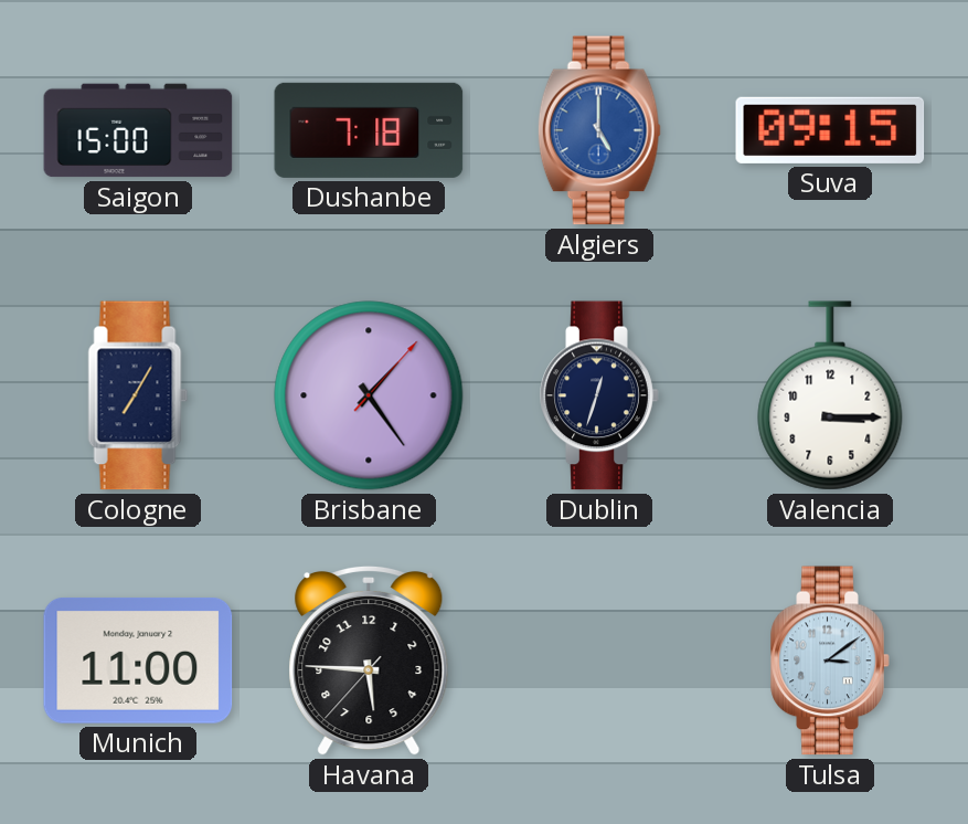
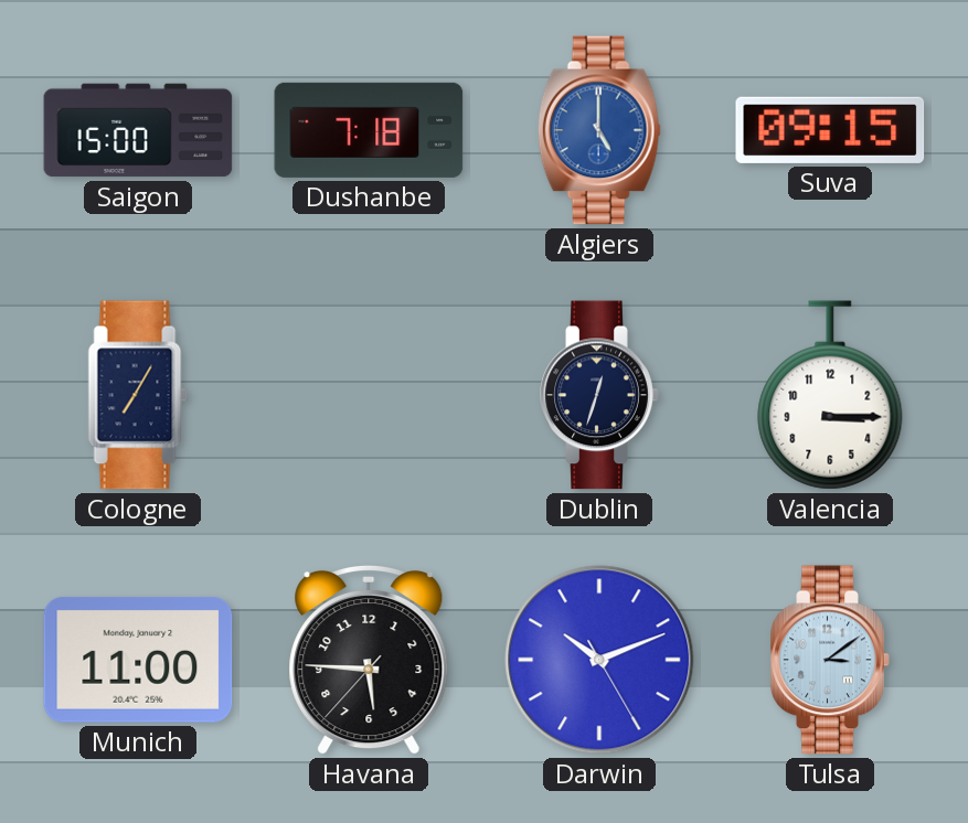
Brisbane: 1:24 -> none (369, 395)
Darwin: none -> 10:11 (599, 660)
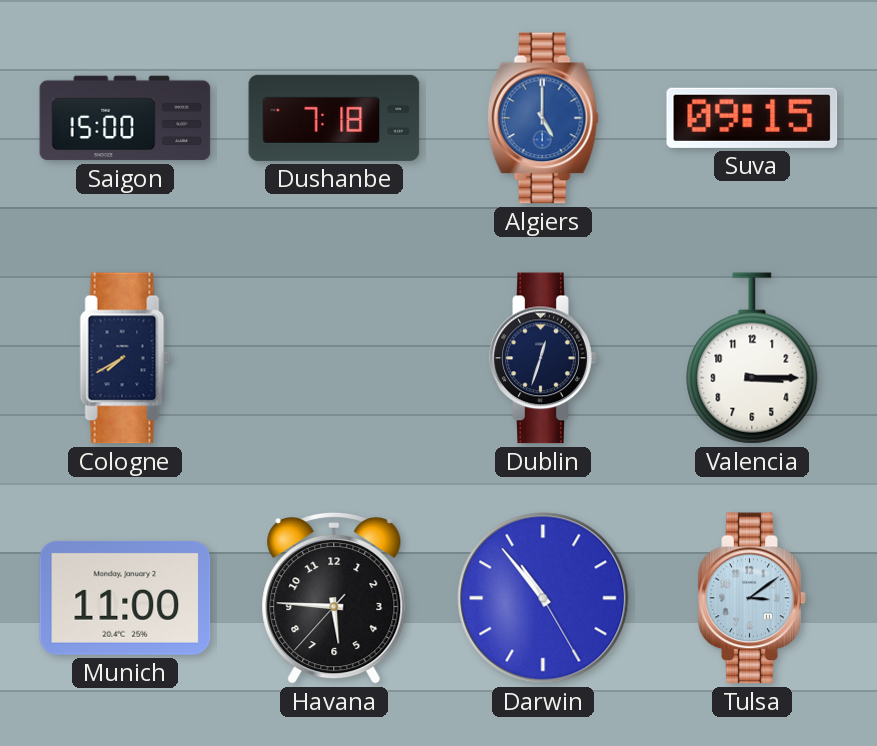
Cologne: 7:05 -> 7:40 (125, 358)
Darwin: 10:11 -> 10:53 (543, 598)
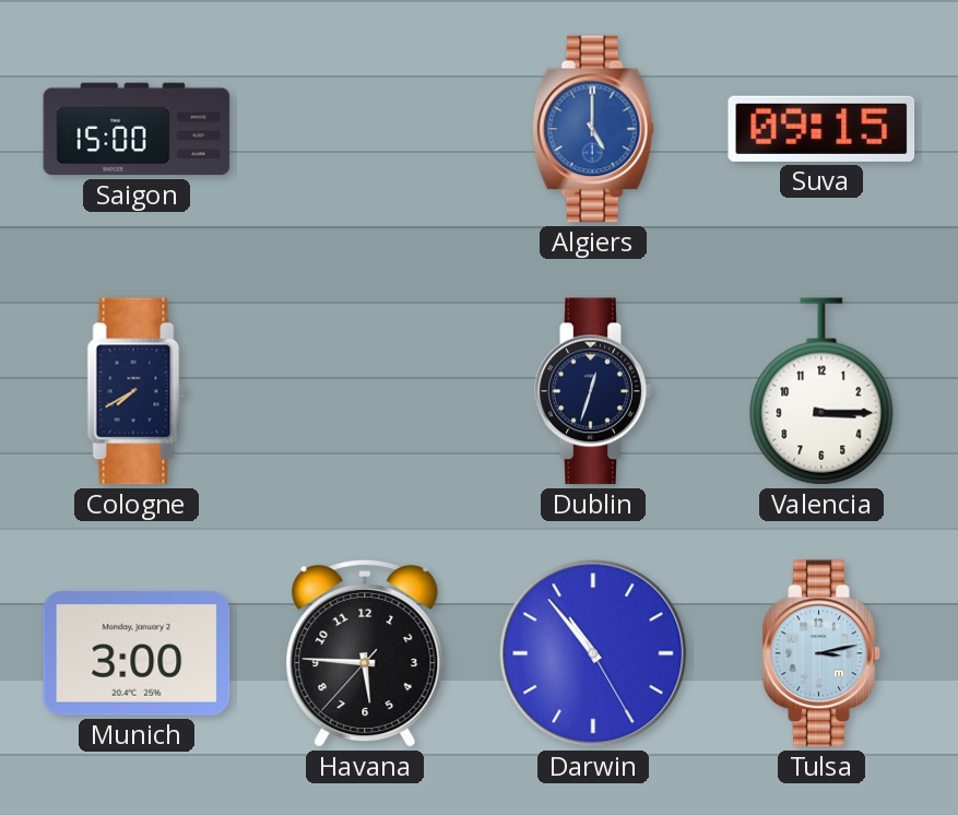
Dushanbe: 7:18 -> none (334, 118)
Munich: 11:00 -> 3:00 (137, 653)
Tulsa: 3:09 -> 3:13 (821, 653)
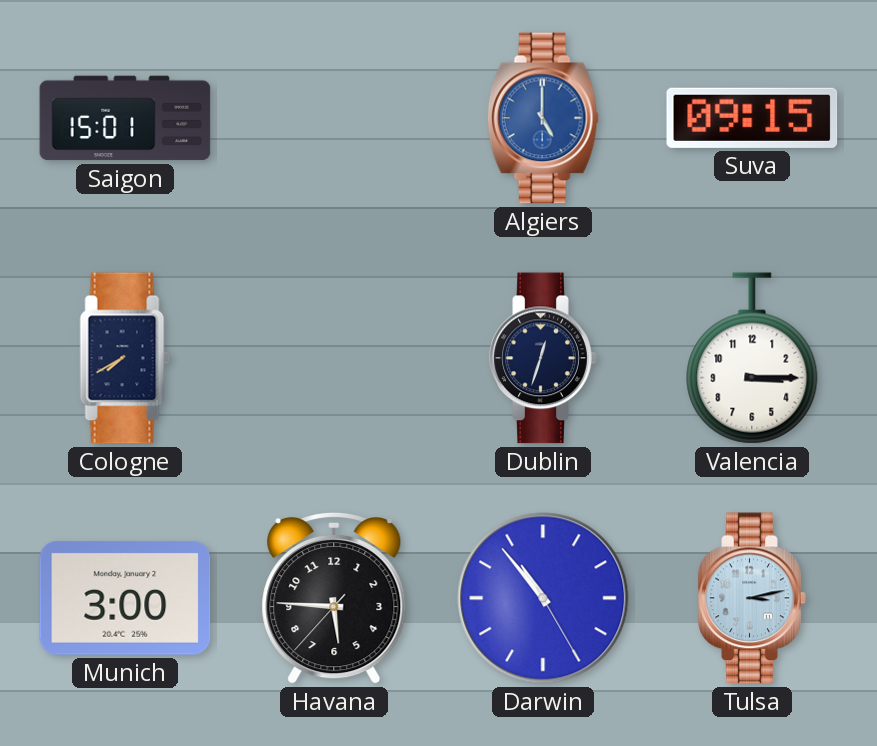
Saigon: 15:00 -> 15:01 (125, 118)
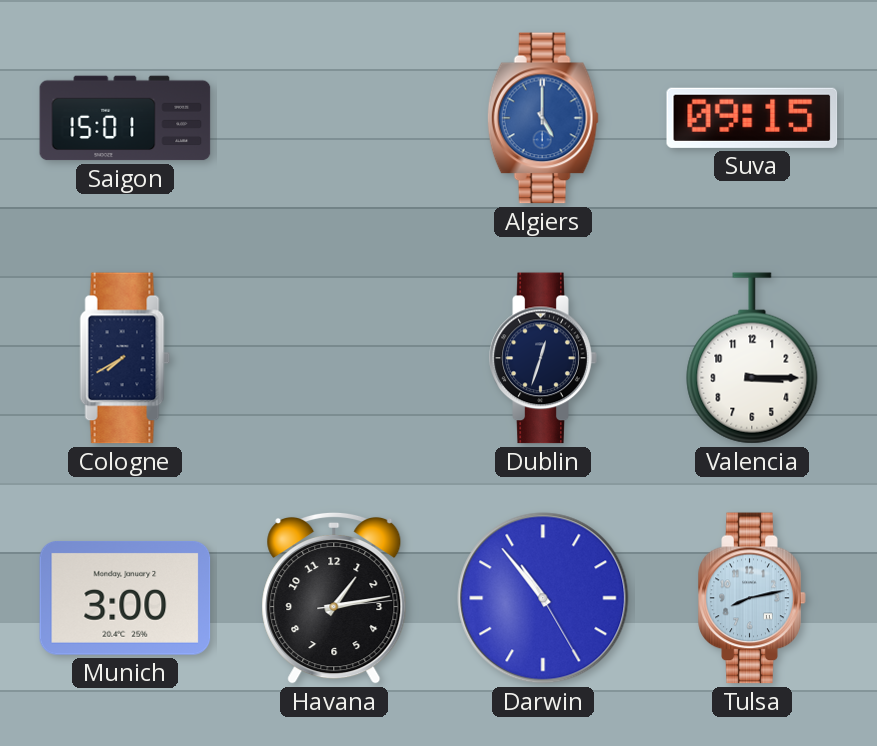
Havana: 5:45 -> 1:13 (334, 598)
Tulsa: 3:13 -> 8:13 (752, 598)
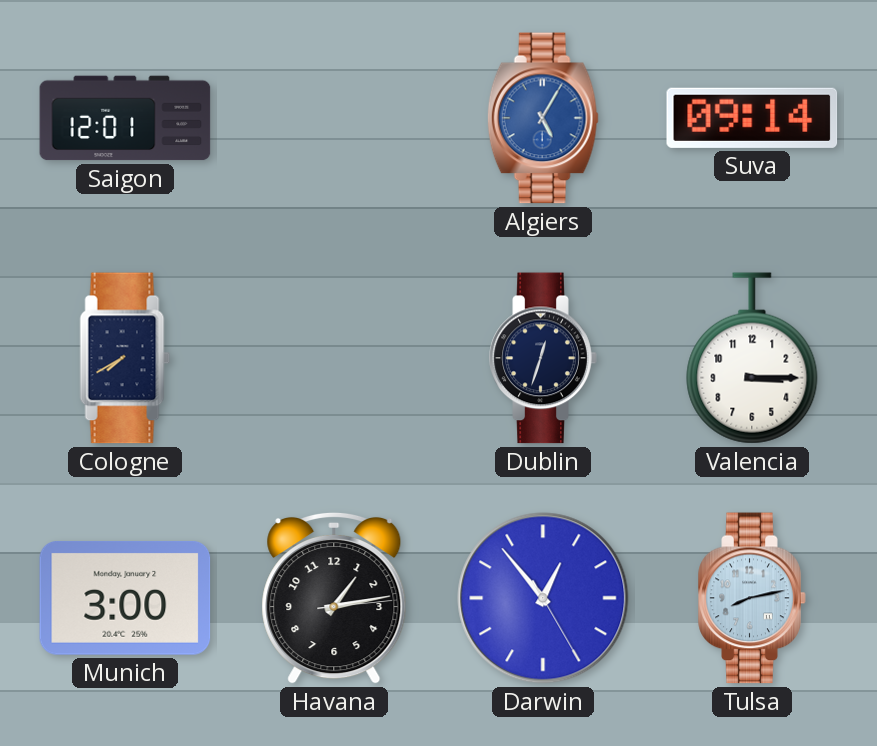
Saigon: 15:01 -> 12:01 (125, 118)
Algiers: 5:00 -> 5:05 (543, 118)
Suva: 09:15 -> 09:14 (752, 118)
Darwin: 10:53 -> 12:53 (543, 598)
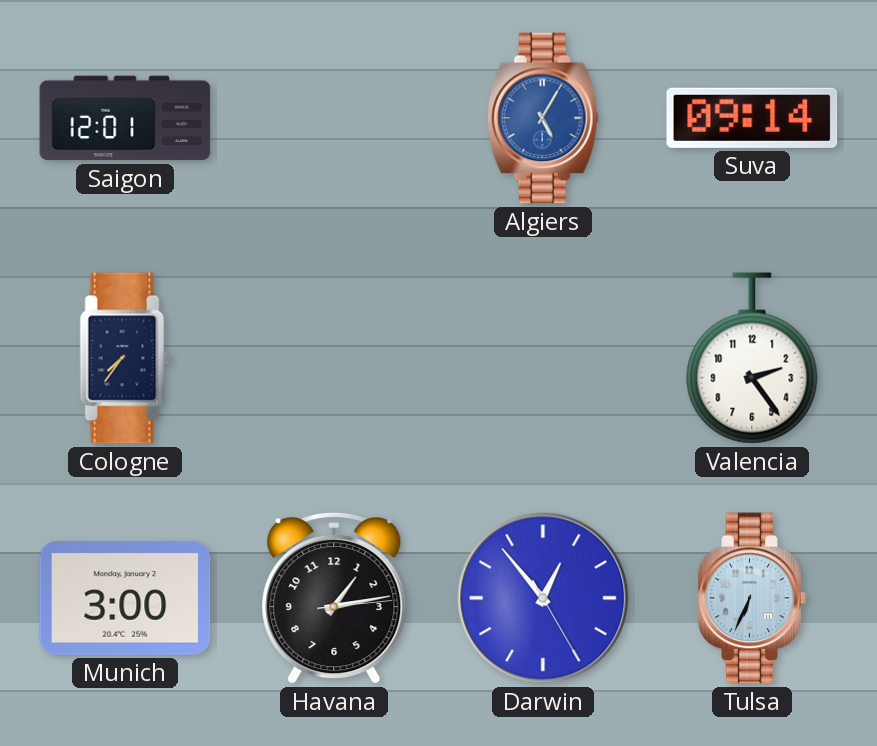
Cologne: 7:40 -> 7:36 (125, 358)
Dublin: 12:33 -> none (543, 358)
Valencia: 3:15 -> 2:24 (752, 358)
Tulsa: 8:13 -> 6:34 (752, 598)
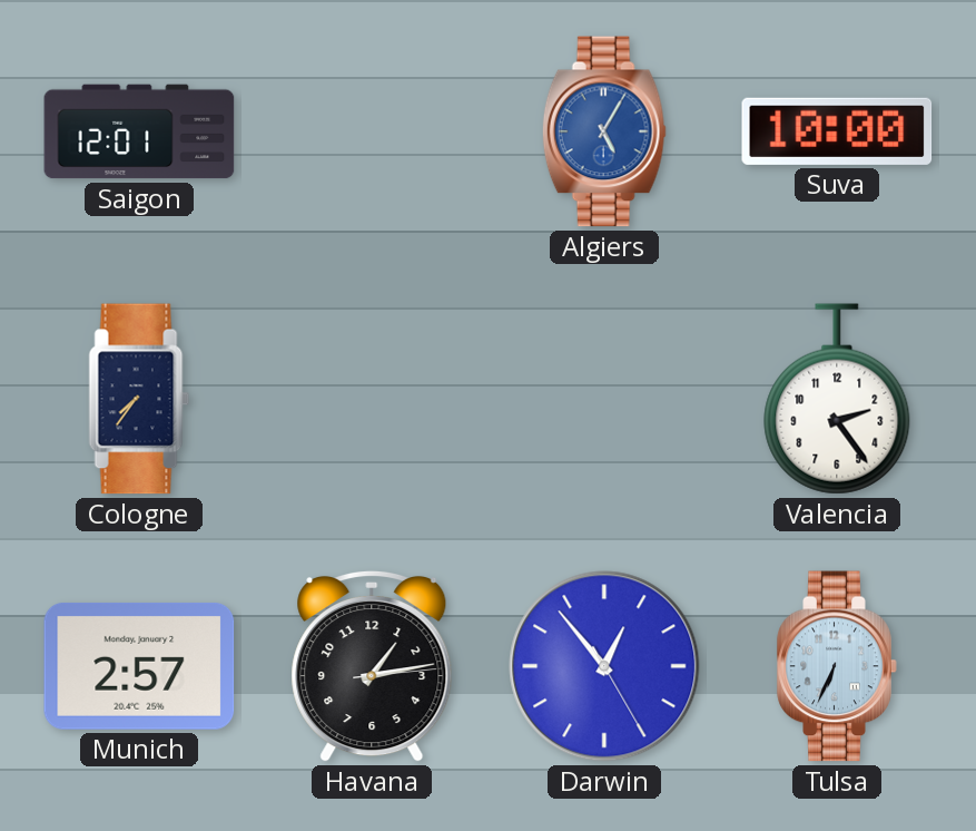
Suva: 09:14 -> 10:00 (837, 131)
Munich: 3:00 -> 2:57 (139, 666)
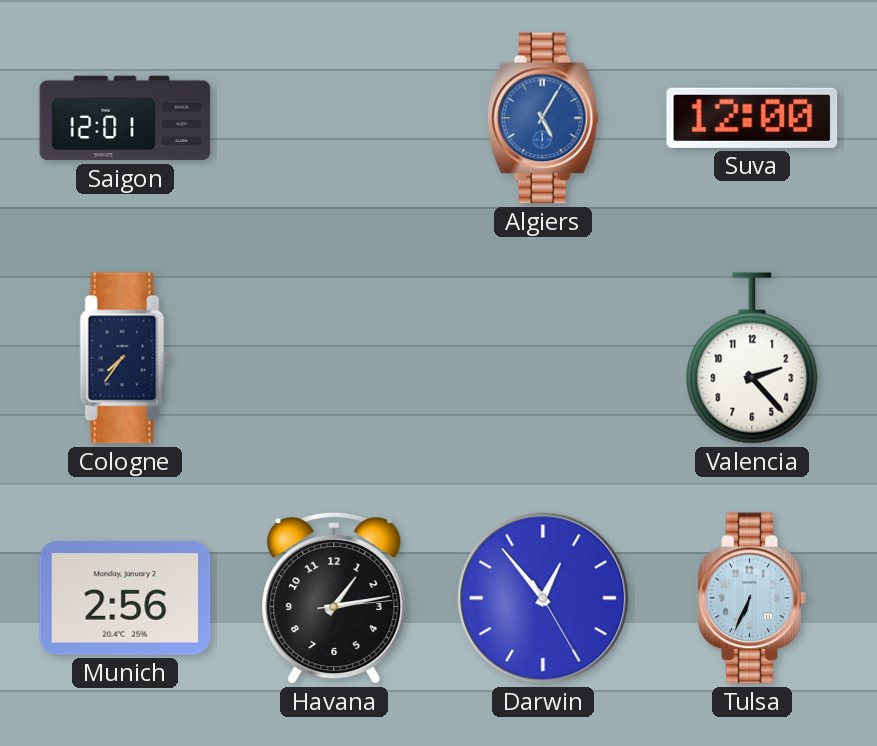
Suva: 10:00 -> 12:00 (752, 118)
Valencia: 2:24 -> 2:23 (752, 358)
Munich: 2:57 -> 2:56 (125, 598)
